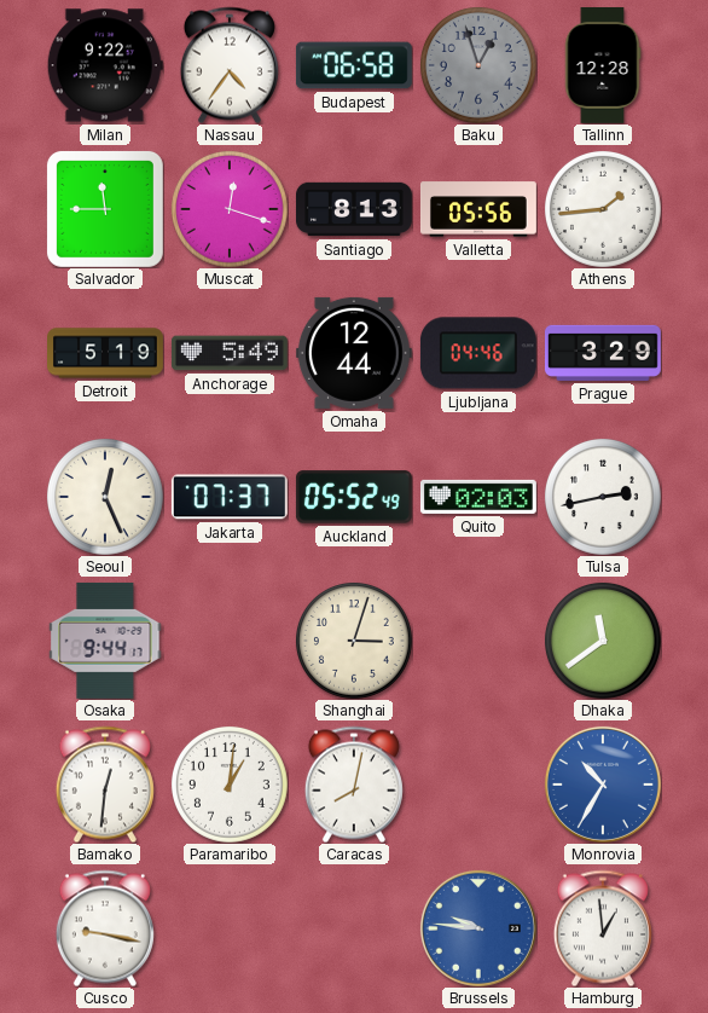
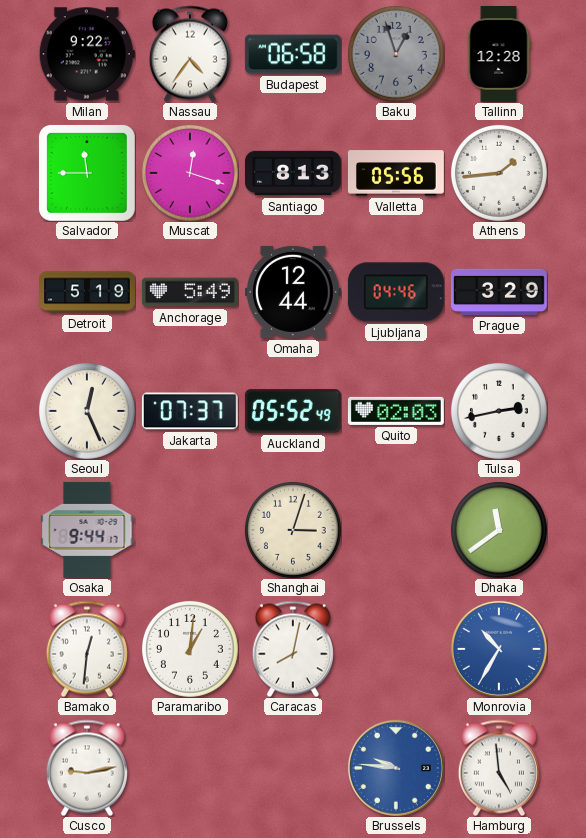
Cusco: 9:17 -> 9:13 (87, 768)
Hamburg: 12:59 -> 4:59 (499, 768)
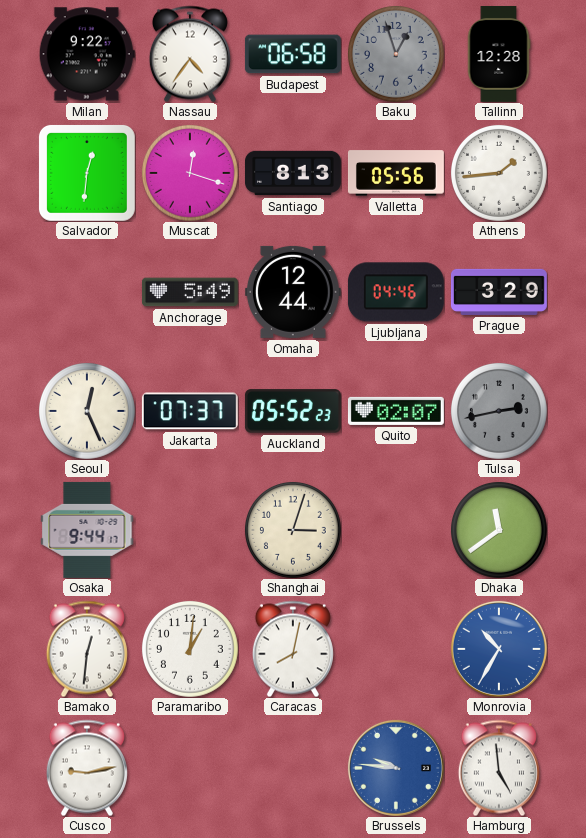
Salvador: 11:45 -> 12:31 (87, 173)
Detroit: 5:19 -> none (88, 292)
Auckland: 05:52:49 -> 05:52:23 (293, 411)
Quito: 02:03 -> 02:07 (396, 411)
Tulsa dial: white -> grey (499, 411)
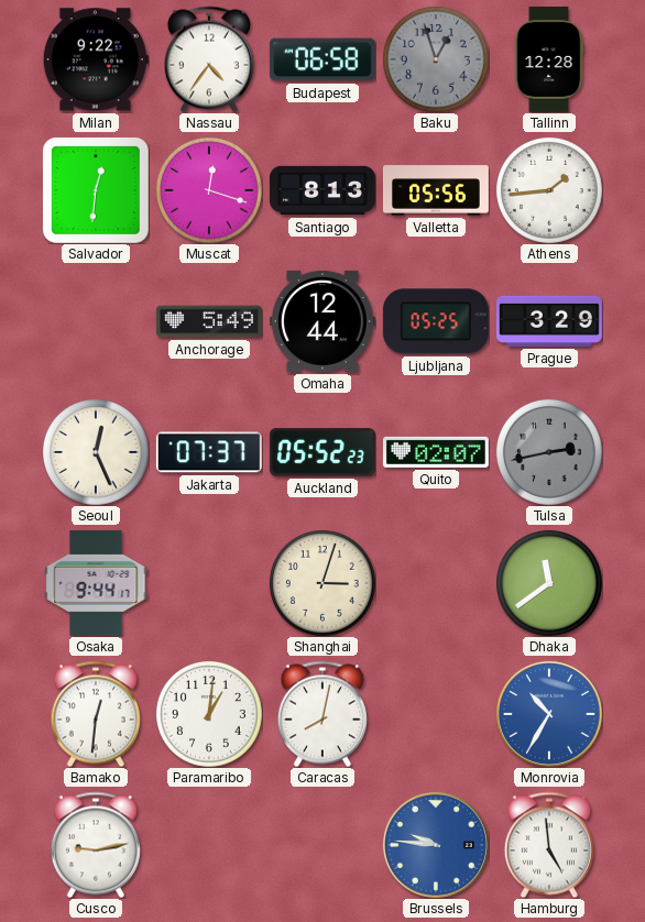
Ljubljana: 04:46 -> 05:25 (436, 321)
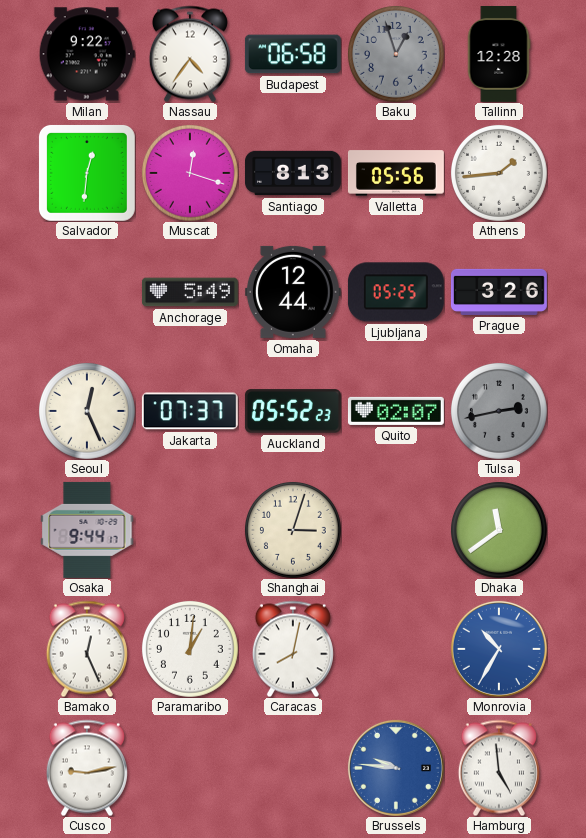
Prague: 3:29 -> 3:26 (499, 292)
Bamako: 12:31 -> 12:26 (87, 649)
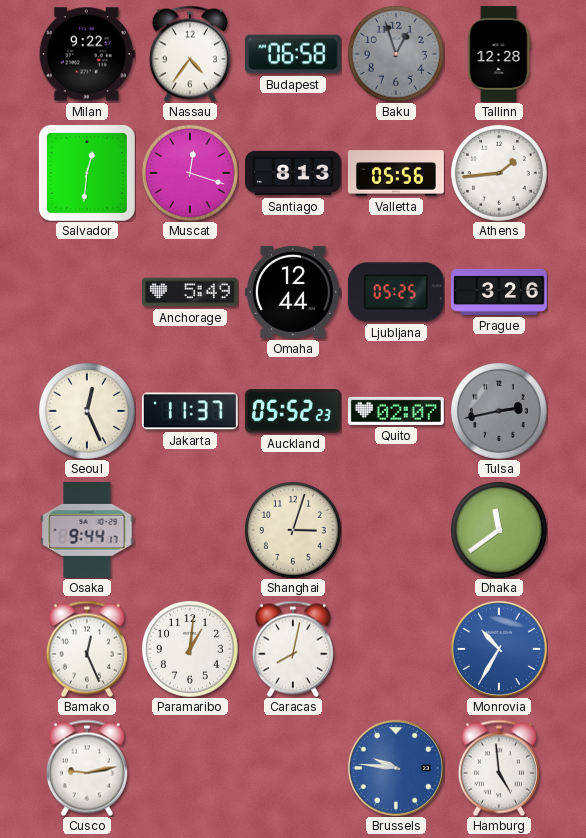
Jakarta: 07:37 -> 11:37 (190, 411)
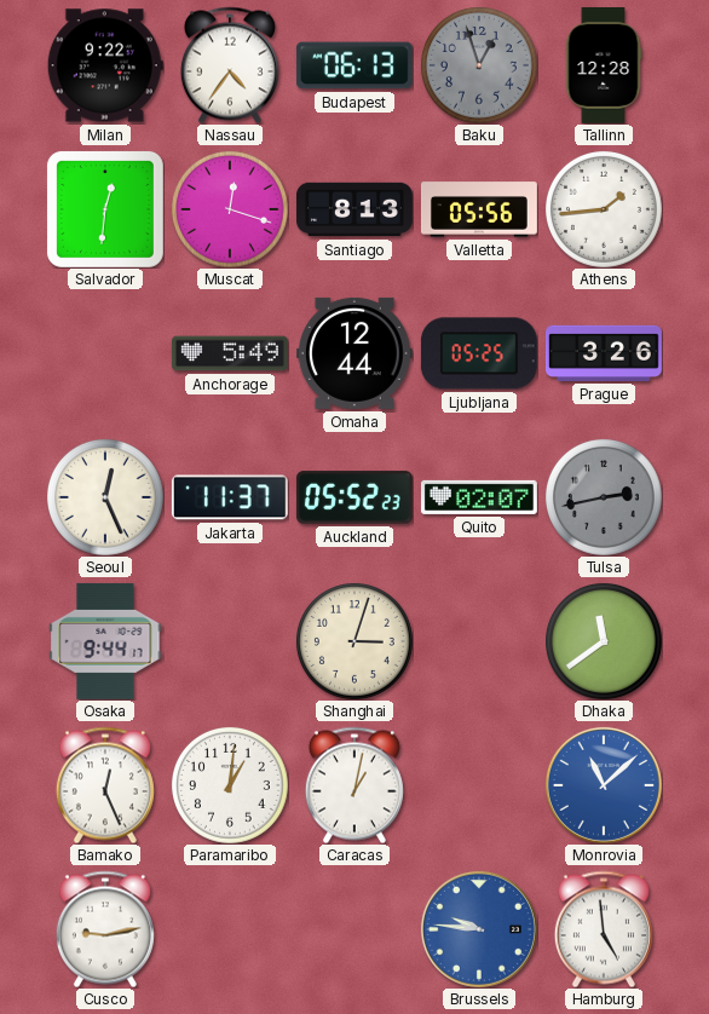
Budapest: 06:58 -> 06:13 (354, 65)
Caracas: 8:02 -> 1:02 (354, 785)
Monrovia: 10:35 -> 11:08 (604, 785)
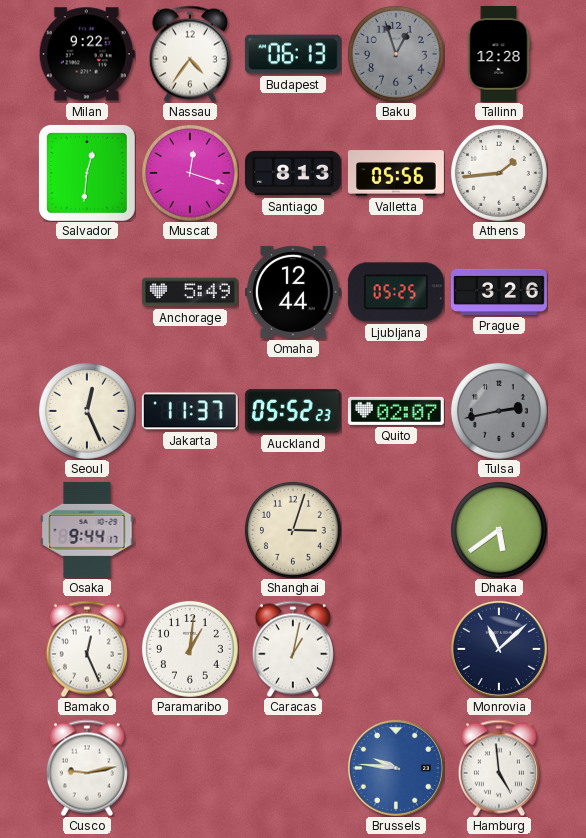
Dhaka: 11:39 -> 5:39 (499, 530)
Monrovia dial: blue -> navy (499, 649)
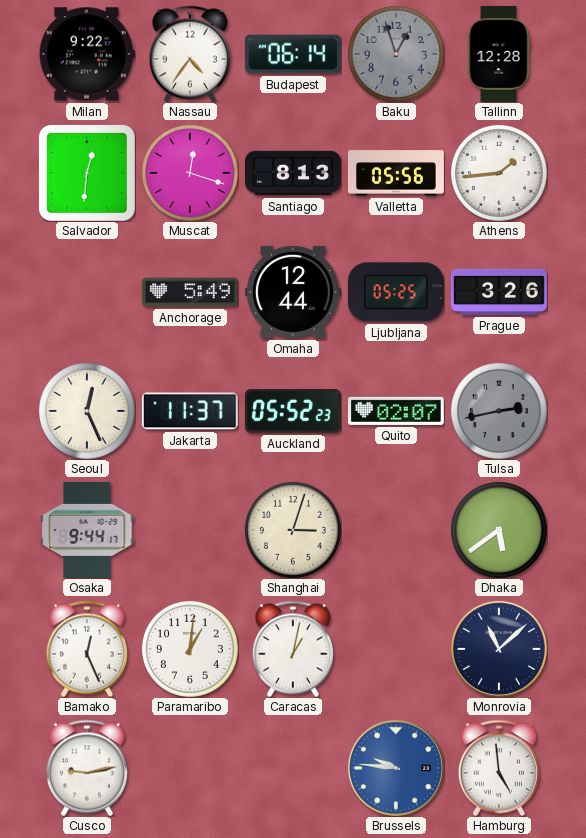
Budapest: 06:13 -> 06:14 (293, 54)
